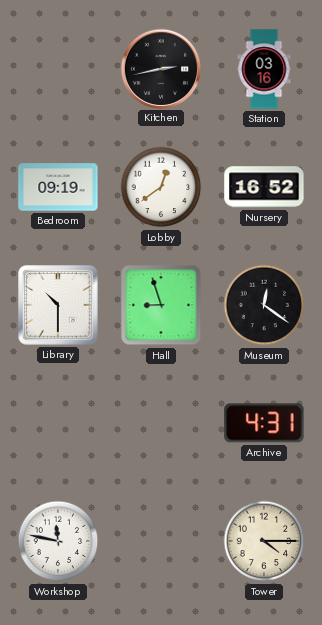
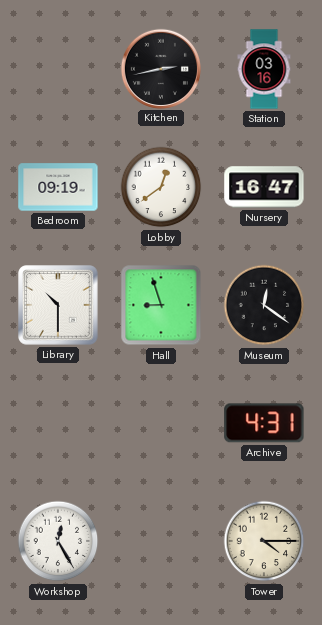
Nursery: 16:52 -> 16:47 (264, 187)
Workshop: 11:47 -> 12:25 (58, 541)
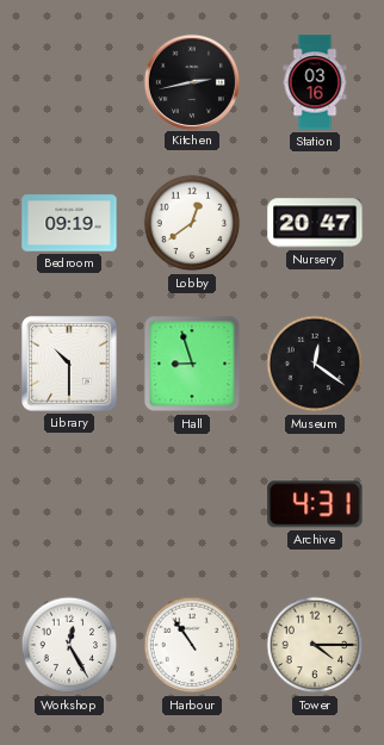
Nursery: 16:47 -> 20:47 (315, 223)
Harbour: none -> 10:54 (192, 645)
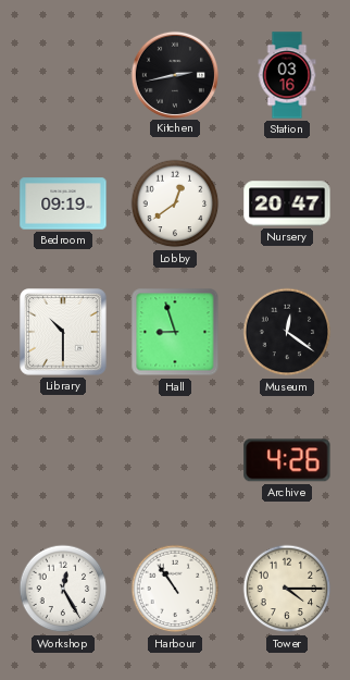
Archive: 4:31 -> 4:26 (287, 460)
